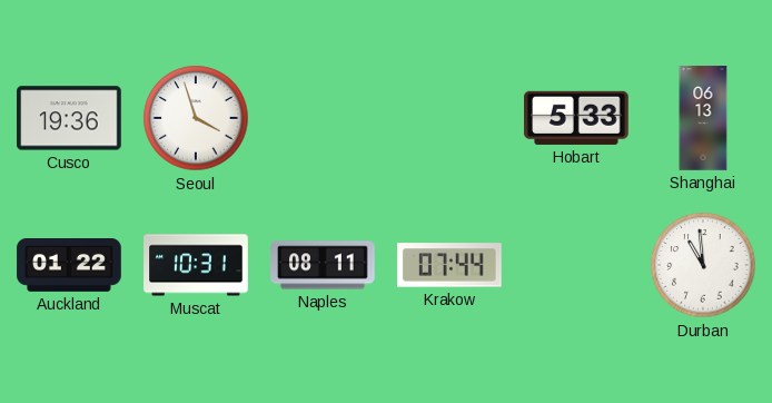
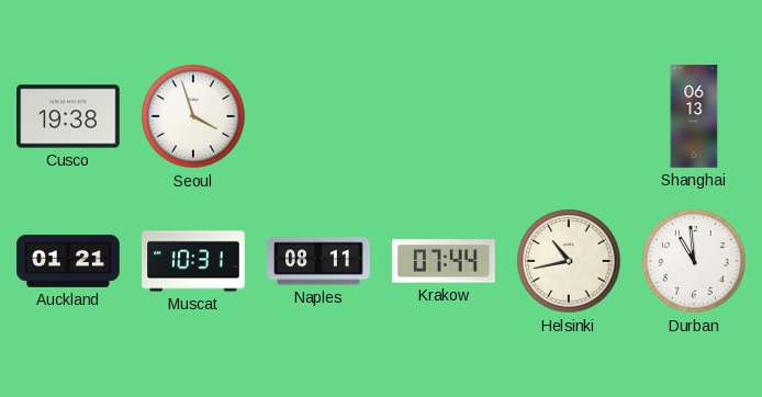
Cusco: 19:36 -> 19:38 (68, 116)
Hobart: 5:33 -> none (576, 118)
Auckland: 01:22 -> 01:21 (68, 262)
Helsinki: none -> 10:43 (569, 261)
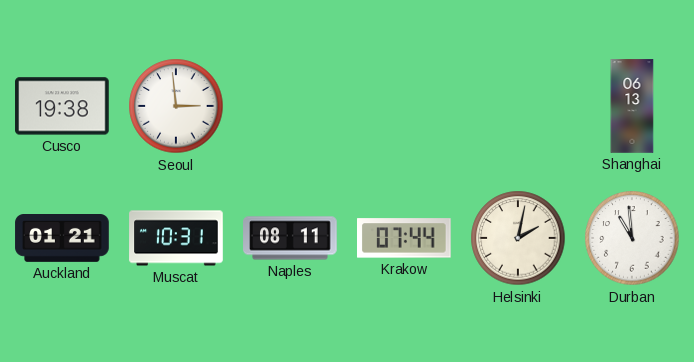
Seoul: 3:57 -> 2:59 (176, 106)
Helsinki: 10:43 -> 2:02 (518, 238)
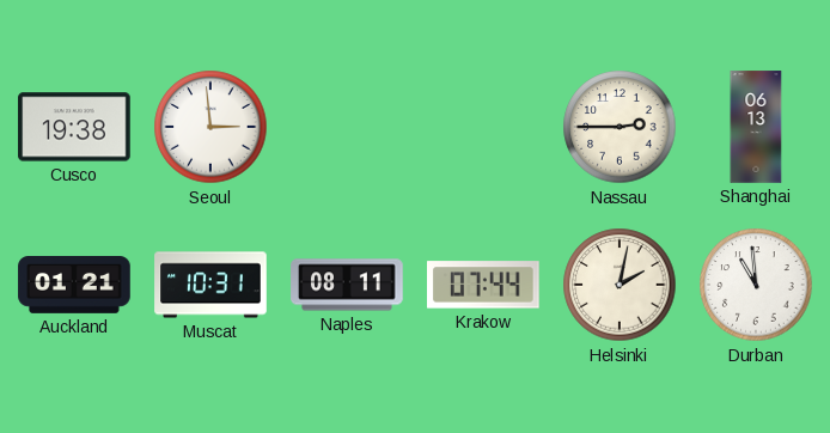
Nassau: none -> 2:45 (620, 127)
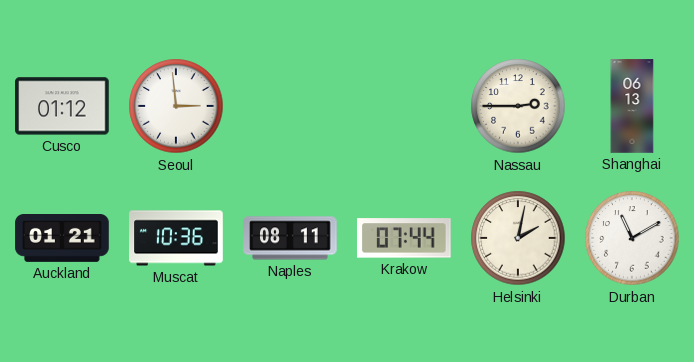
Cusco: 19:38 -> 01:12 (62, 106)
Muscat: 10:31 -> 10:36 (176, 238)
Durban: 10:59 -> 11:10 (632, 238)
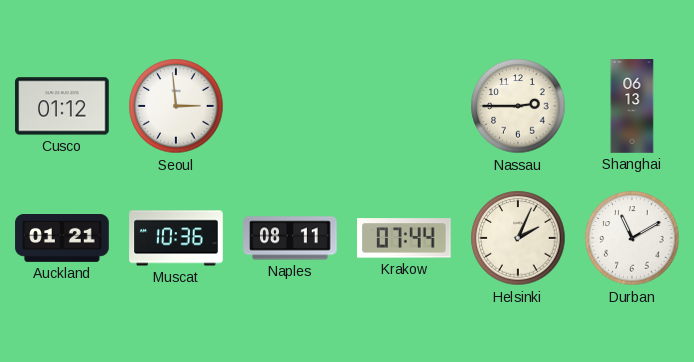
Helsinki: 2:02 -> 2:04 (518, 238)
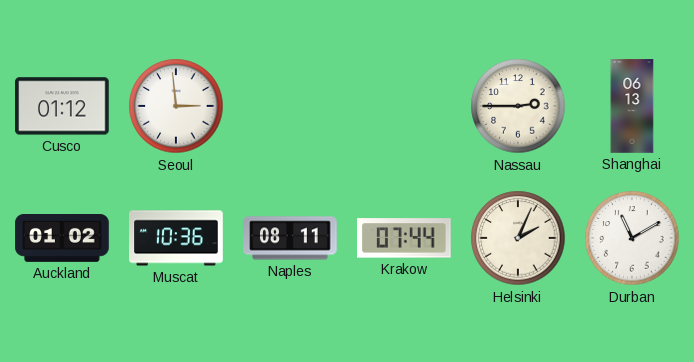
Auckland: 01:21 -> 01:02 (62, 239)
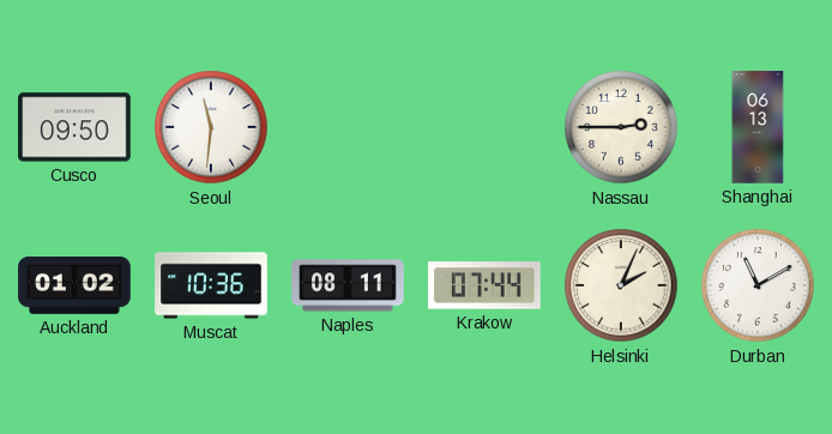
Cusco: 01:12 -> 09:50 (74, 127)
Seoul: 2:59 -> 11:31 (211, 127)
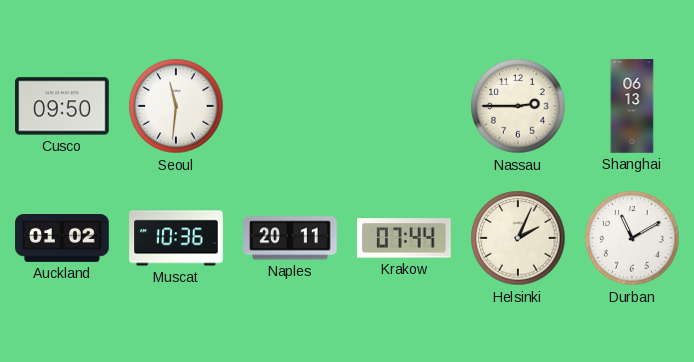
Naples: 08:11 -> 20:11 (290, 238)
